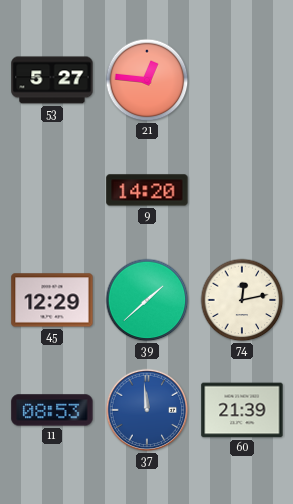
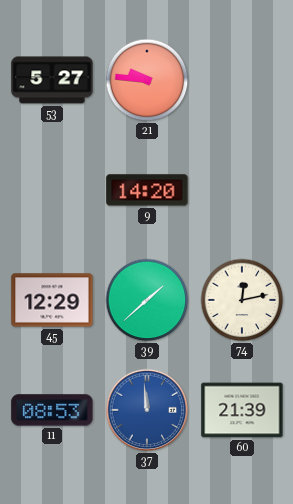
21: 12:46 -> 9:46 (147, 80)
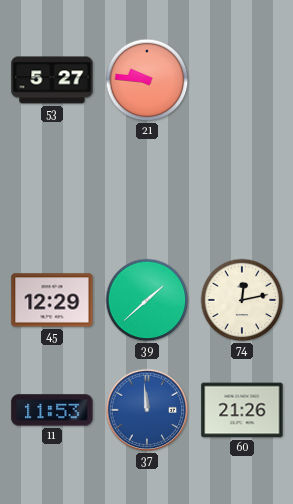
9: 14:20 -> none (147, 190)
11: 08:53 -> 11:53 (52, 410)
60: 21:39 -> 21:26 (242, 410)
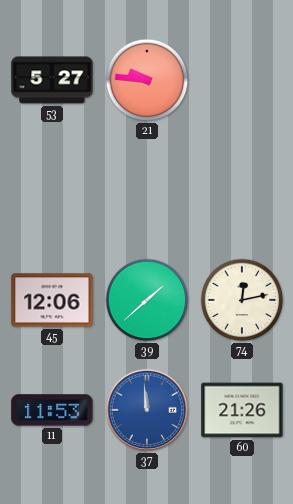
45: 12:29 -> 12:06 (52, 300)
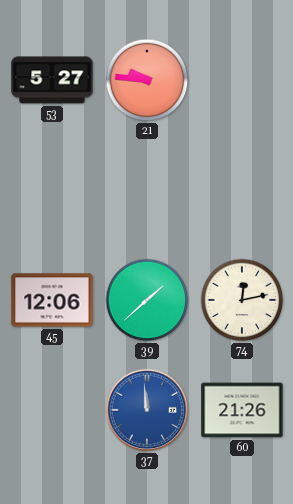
11: 11:53 -> none (52, 410)
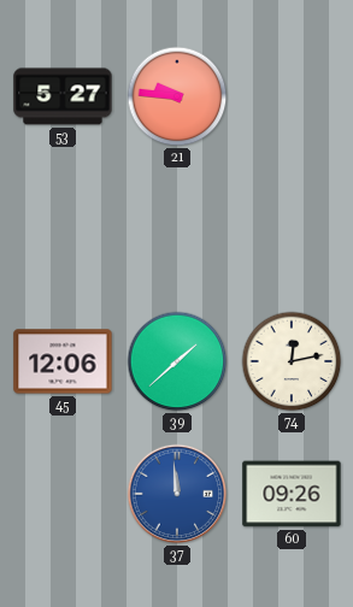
60: 21:26 -> 09:26 (292, 494)
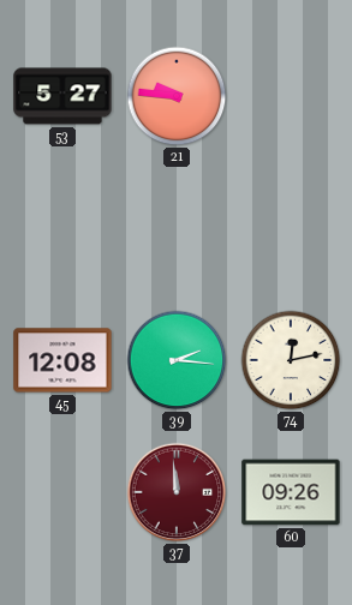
45: 12:06 -> 12:08 (62, 360)
39: 1:38 -> 2:16 (177, 360)
37 dial: blue -> burgundy (177, 492)
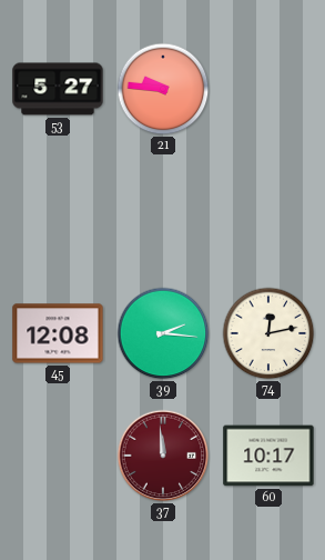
60: 09:26 -> 10:17 (268, 456)
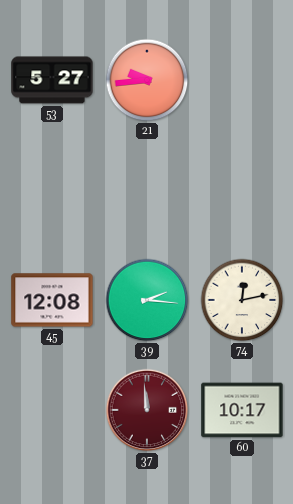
21: 9:46 -> 9:44 (147, 80)
